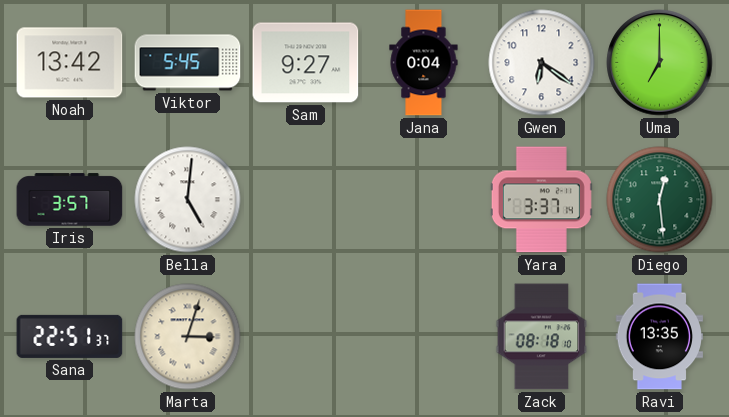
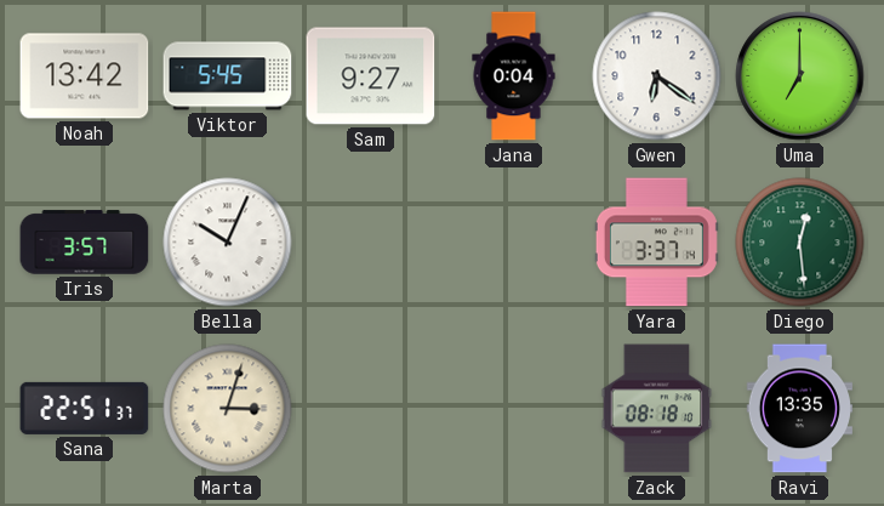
Bella: 5:01 -> 10:04 (228, 243)
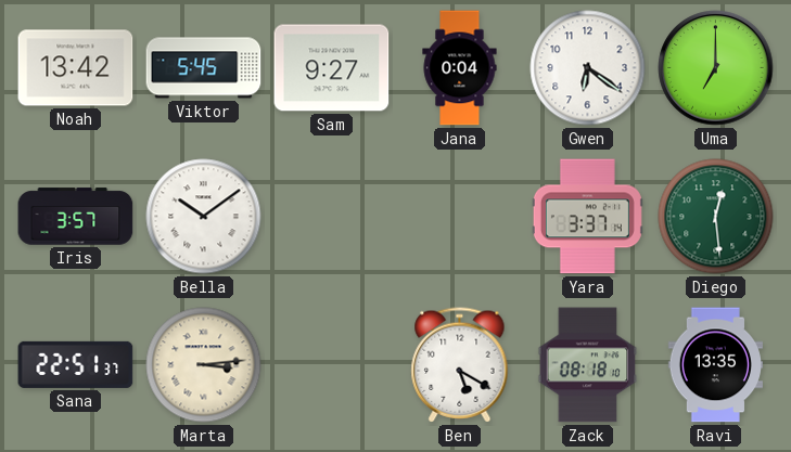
Bella: 10:04 -> 10:09 (204, 217)
Marta: 3:03 -> 3:14 (204, 365)
Ben: none -> 5:20 (460, 365)
